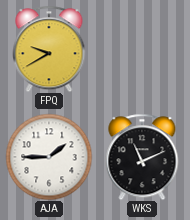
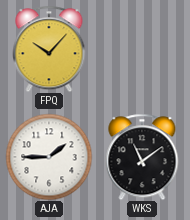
FPQ: 9:40 -> 10:07 (49, 49)
WKS: 11:11 -> 11:09 (142, 157)
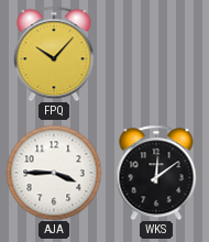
AJA: 1:45 -> 3:45 (54, 173)
WKS: 11:09 -> 12:09 (156, 173)
